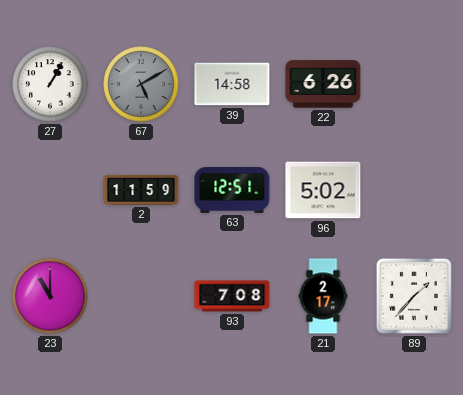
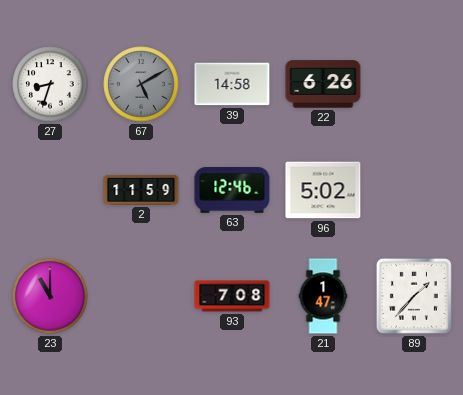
27: 1:05 -> 8:33 (50, 84)
63: 12:51 -> 12:46 (232, 191)
21: 2:17 -> 1:47 (323, 296)
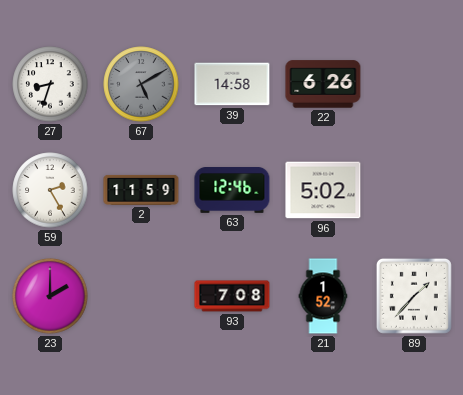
59: none -> 2:25 (50, 190)
23: 11:00 -> 2:00 (50, 296)
21: 1:47 -> 1:52 (323, 296)
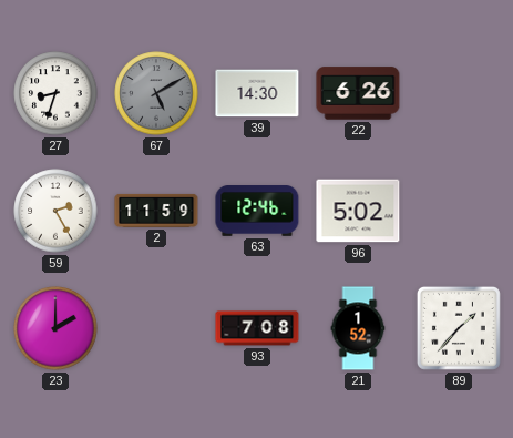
39: 14:58 -> 14:30 (257, 93)
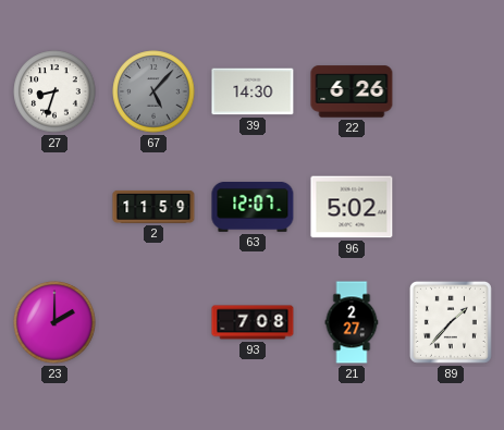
67: 5:10 -> 5:07 (153, 91)
59: 2:25 -> none (55, 211)
63: 12:46 -> 12:07 (253, 208)
21: 1:52 -> 2:27 (352, 322)
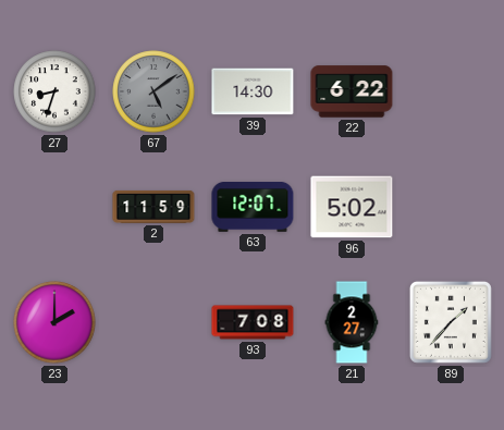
67: 5:07 -> 5:09 (153, 91)
22: 6:26 -> 6:22 (352, 91)
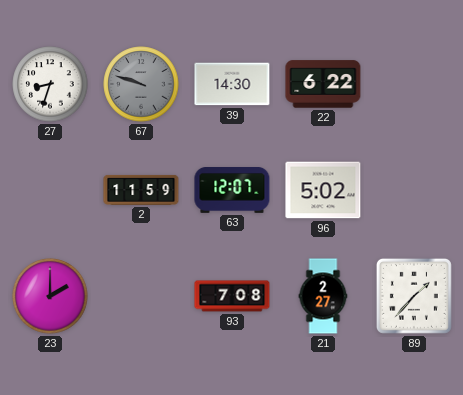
67: 5:09 -> 9:48 (141, 84)
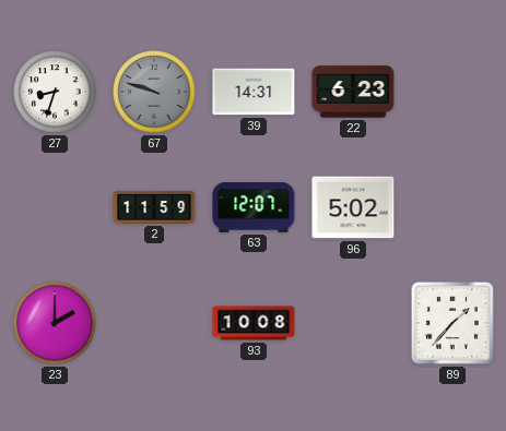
39: 14:30 -> 14:31 (254, 92)
22: 6:22 -> 6:23 (353, 92)
93: 7:08 -> 10:08 (254, 323)
21: 2:27 -> none (323, 296)
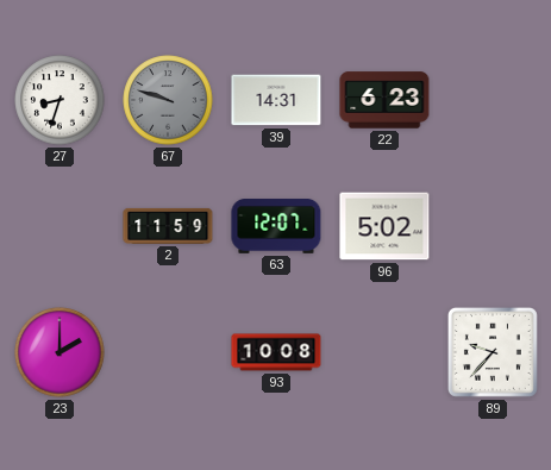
89: 1:37 -> 9:37 (493, 352)
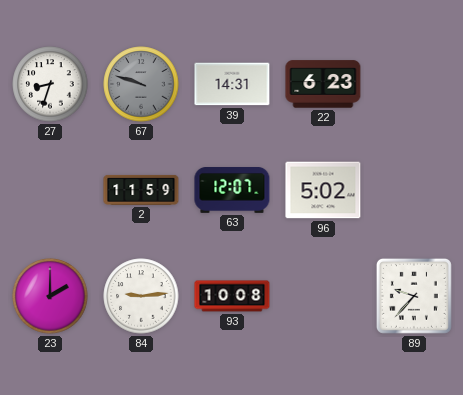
84: none -> 9:14 (141, 296)
